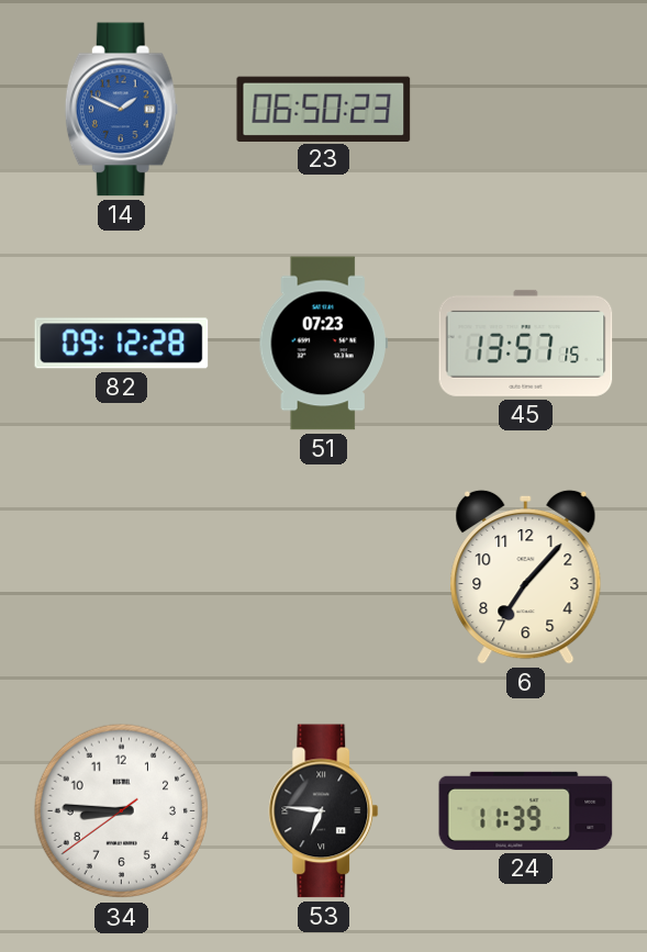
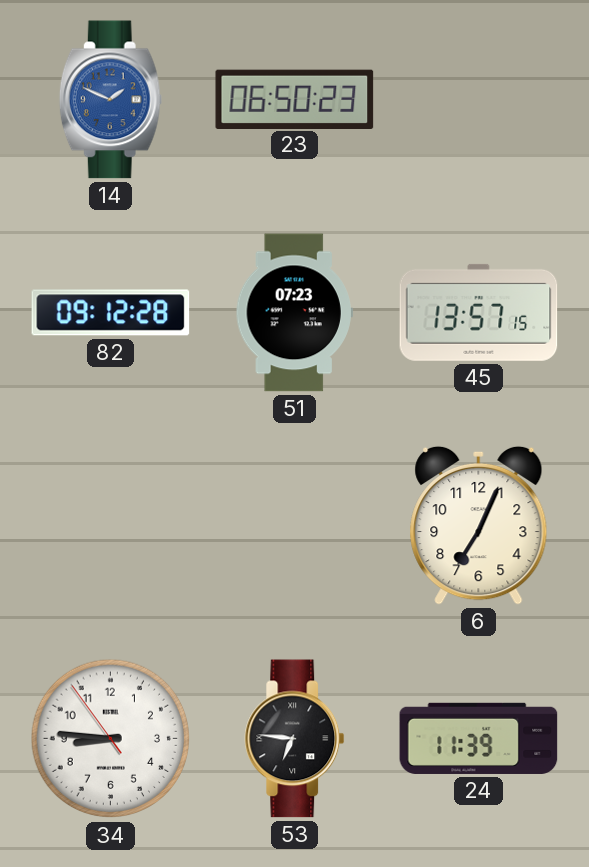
6: 7:07 -> 7:04 (479, 525)
34: 8:45:39 -> 8:45:54 (111, 739)
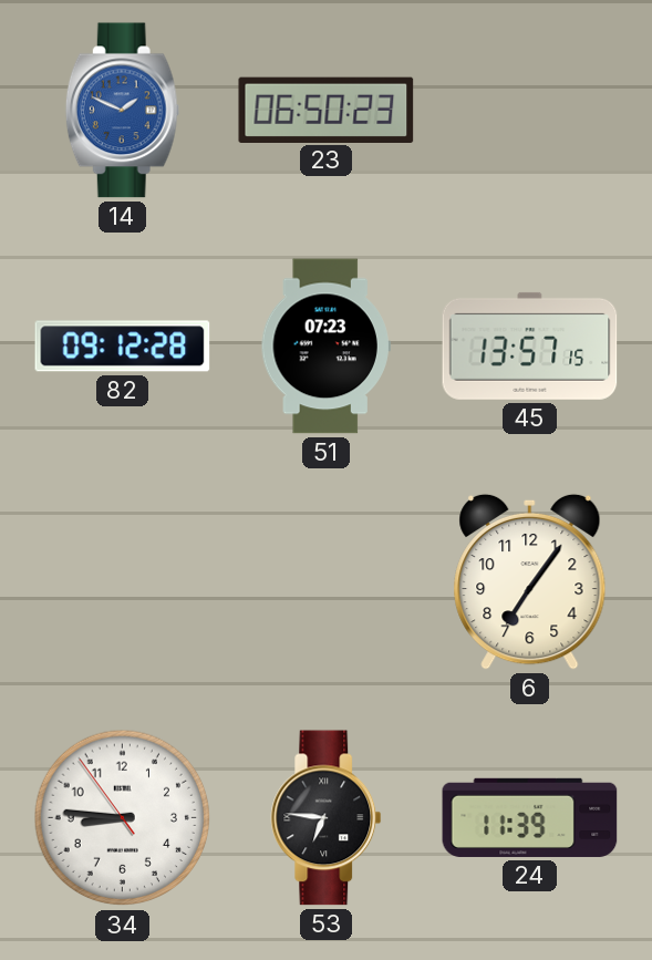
6: 7:04 -> 7:06 (530, 581)
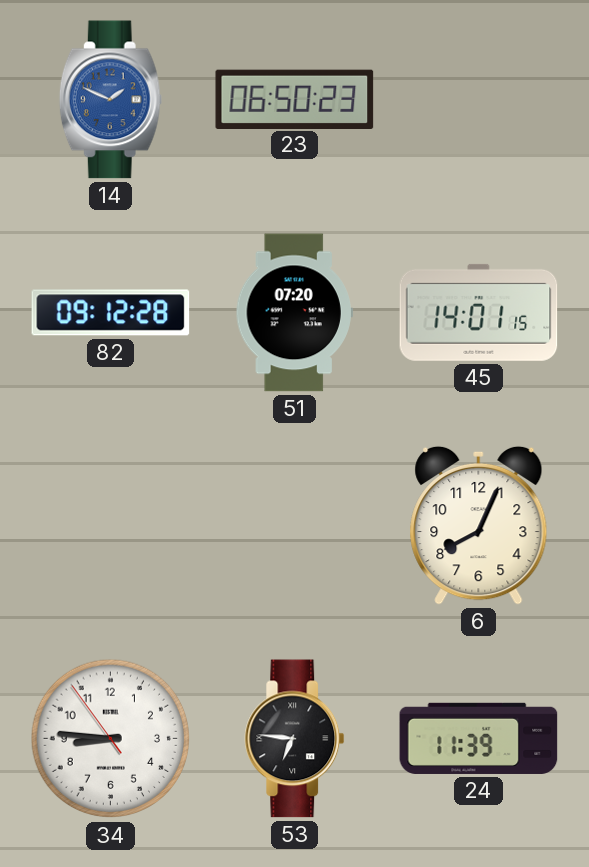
51: 07:23 -> 07:20 (294, 313)
45: 13:57 -> 14:01 (479, 312)
6: 7:06 -> 8:04 (479, 525)
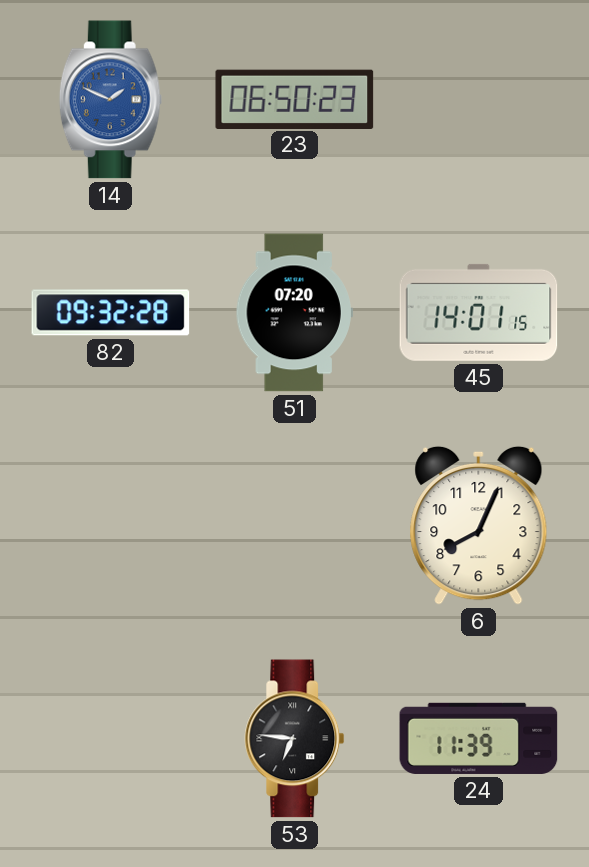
82: 09:12 -> 09:32 (111, 313)
34: 8:45 -> none (111, 739)
